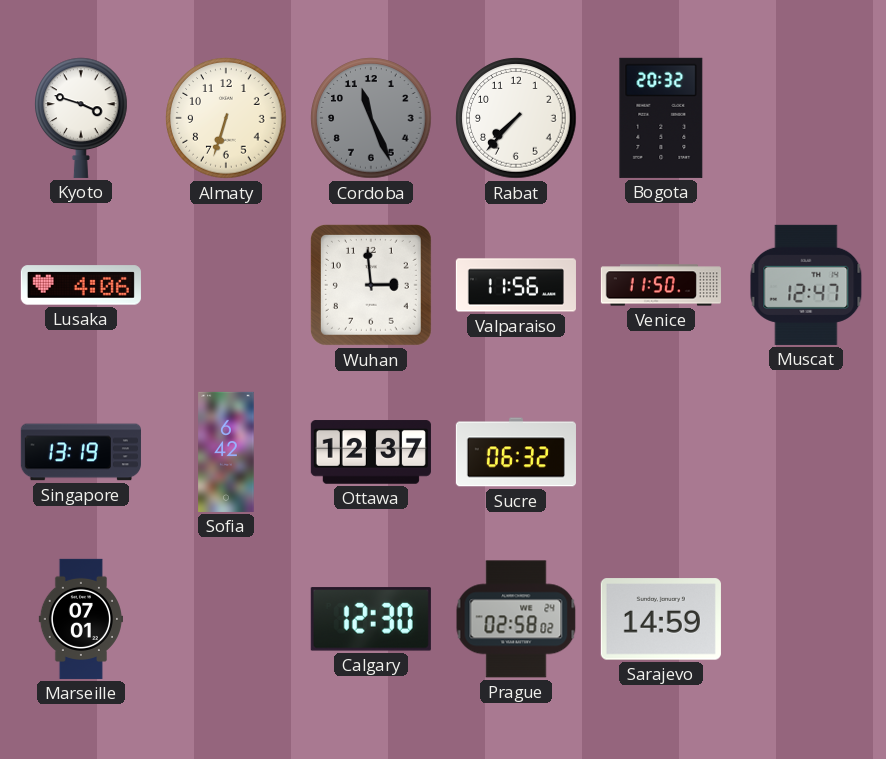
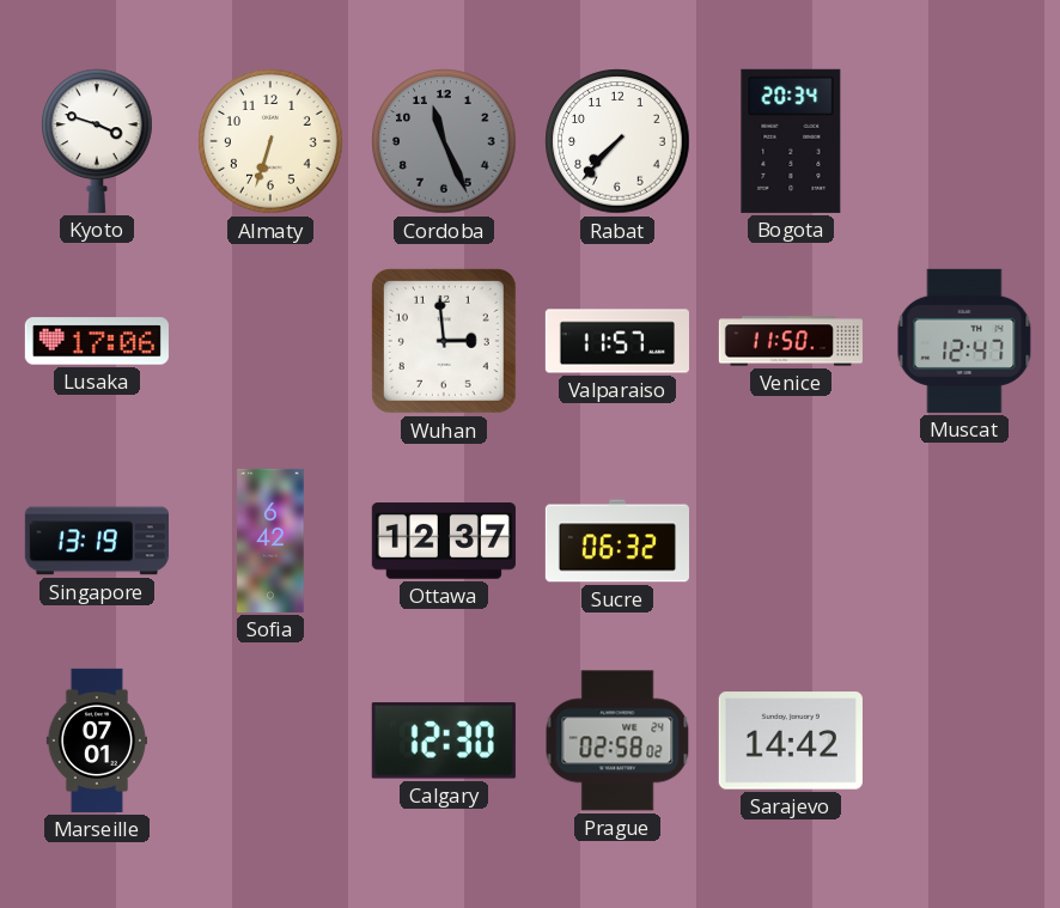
Bogota: 20:32 -> 20:34 (791, 141)
Lusaka: 4:06 -> 17:06 (97, 341)
Valparaiso: 11:56 -> 11:57 (617, 341)
Sarajevo: 14:59 -> 14:42 (791, 741)
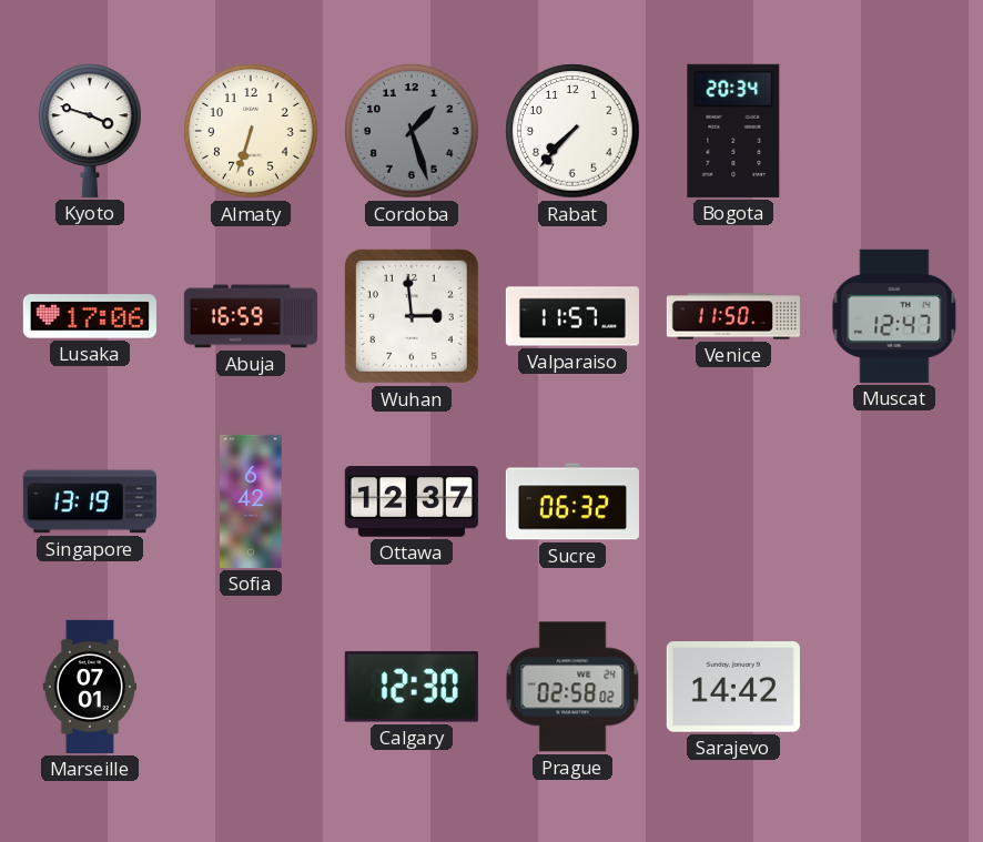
Cordoba: 11:26 -> 1:27 (412, 131)
Abuja: none -> 16:59 (250, 316)
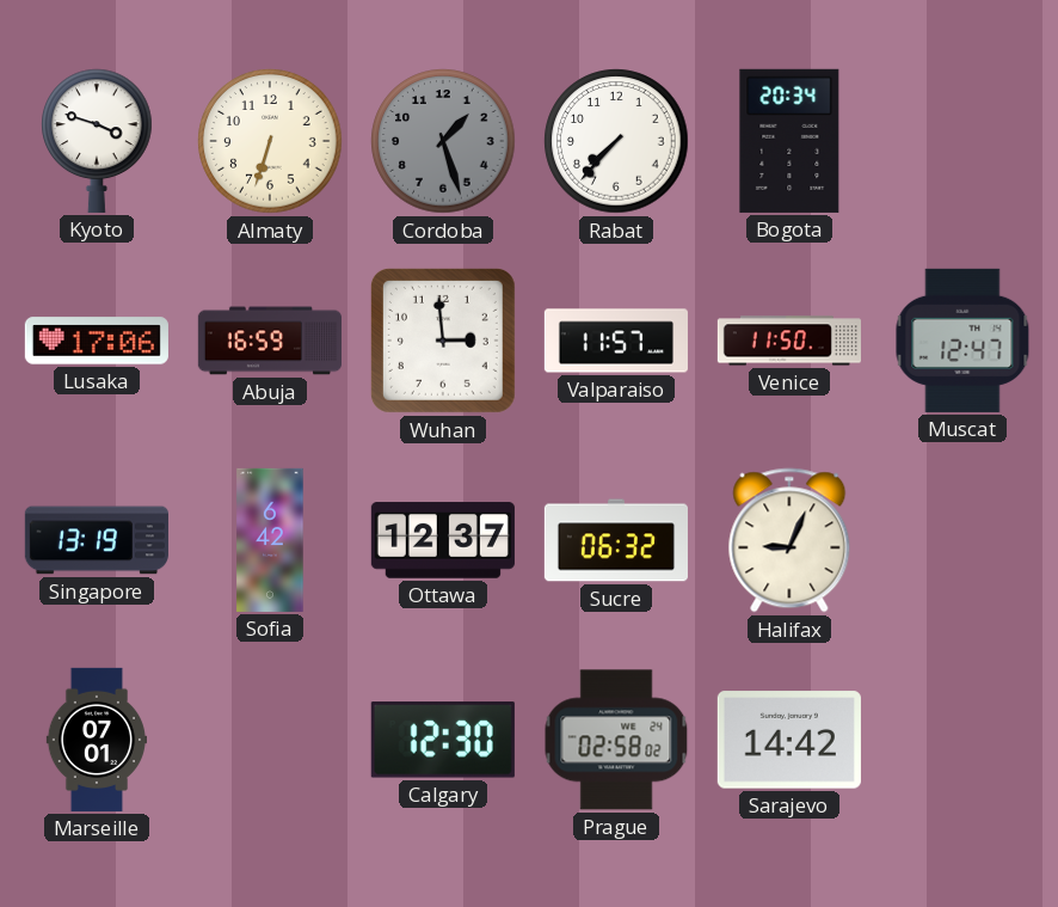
Halifax: none -> 9:04 (789, 540)
